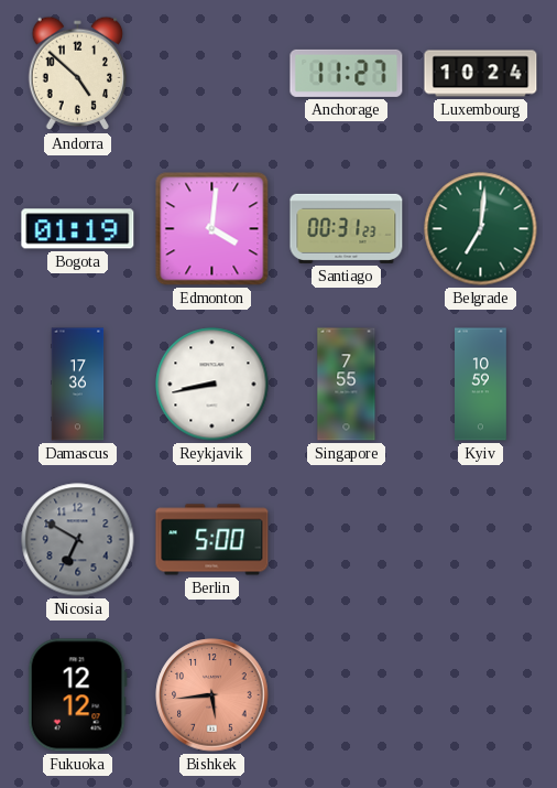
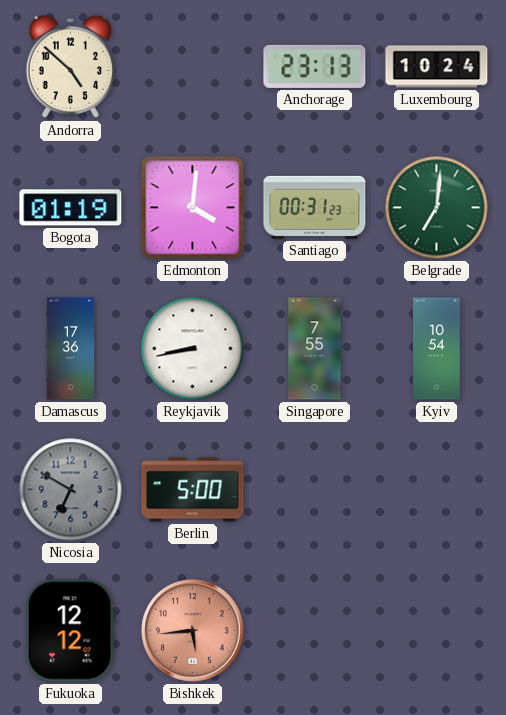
Anchorage: 11:27 -> 23:13 (315, 66)
Kyiv: 10:59 -> 10:54 (437, 349)
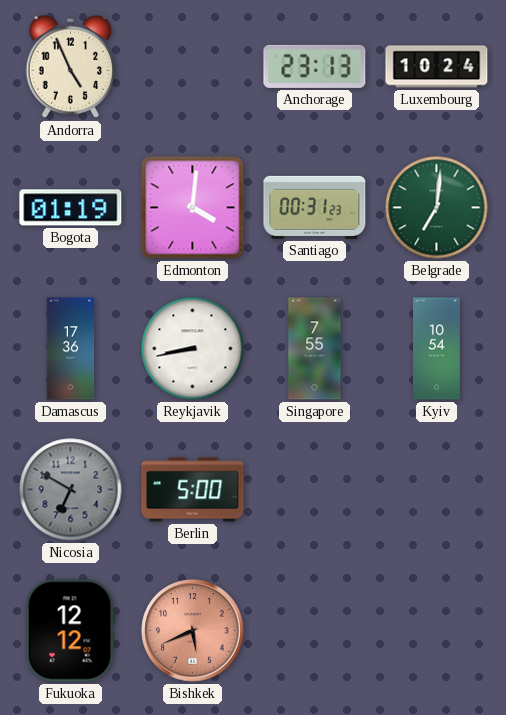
Andorra: 4:52 -> 4:56 (71, 67)
Bishkek: 5:44 -> 5:41 (193, 631)
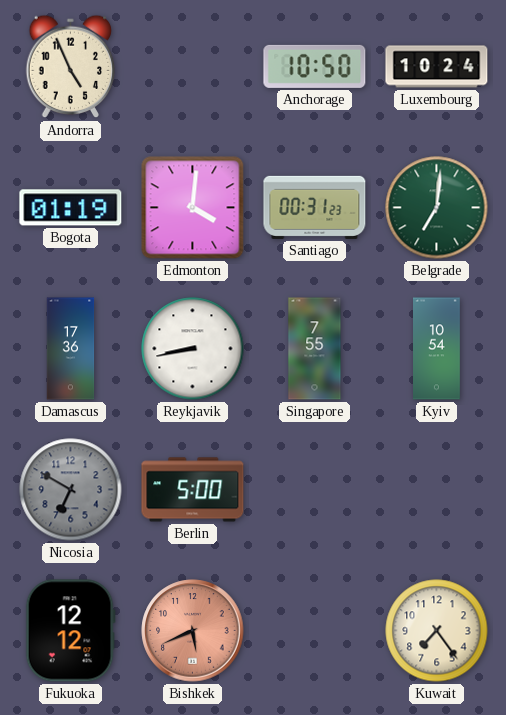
Anchorage: 23:13 -> 10:50 (315, 66)
Kuwait: none -> 7:24 (437, 631)
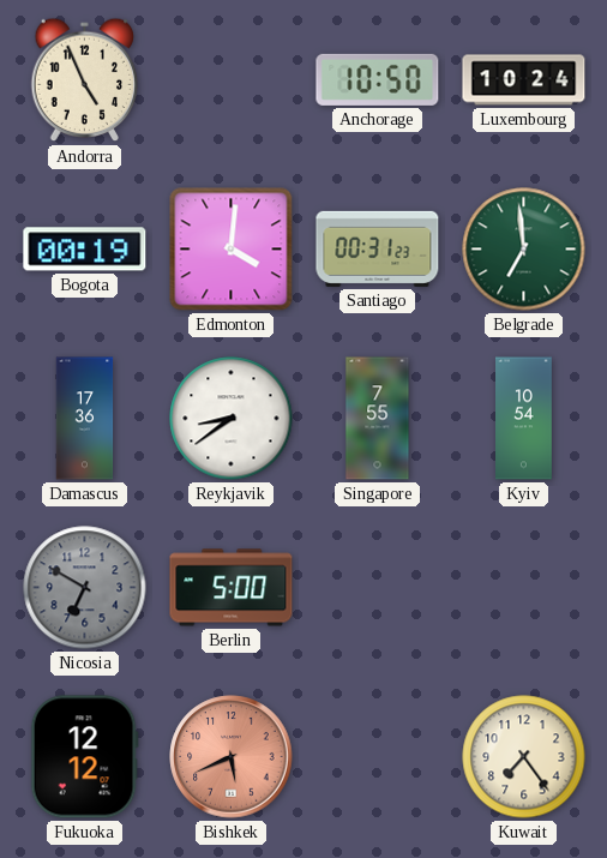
Bogota: 01:19 -> 00:19 (85, 250)
Belgrade: 7:01 -> 6:59 (524, 250)
Reykjavik: 8:43 -> 8:39 (232, 419)
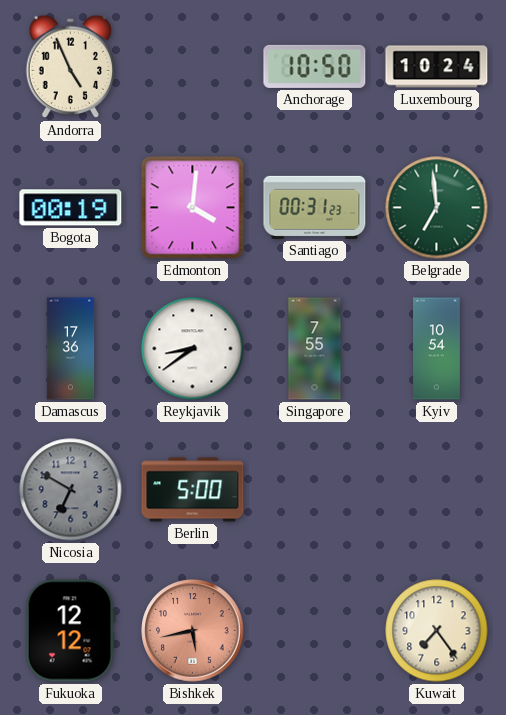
Bishkek: 5:41 -> 5:43 (193, 631)
